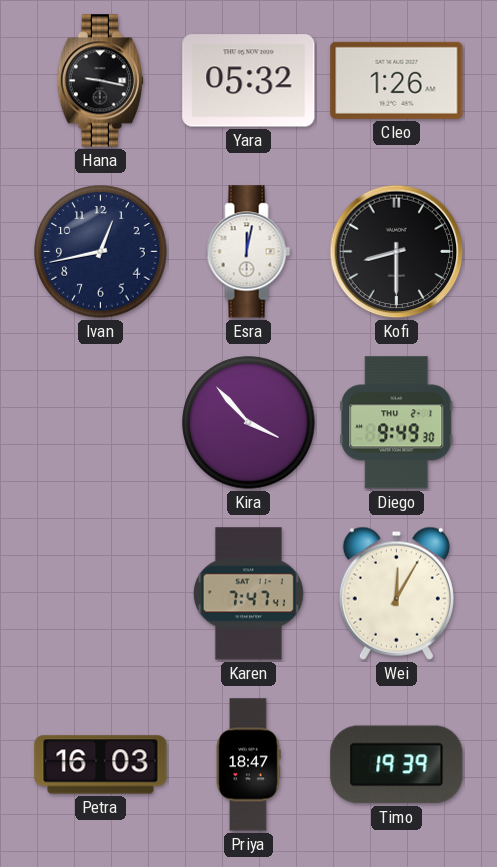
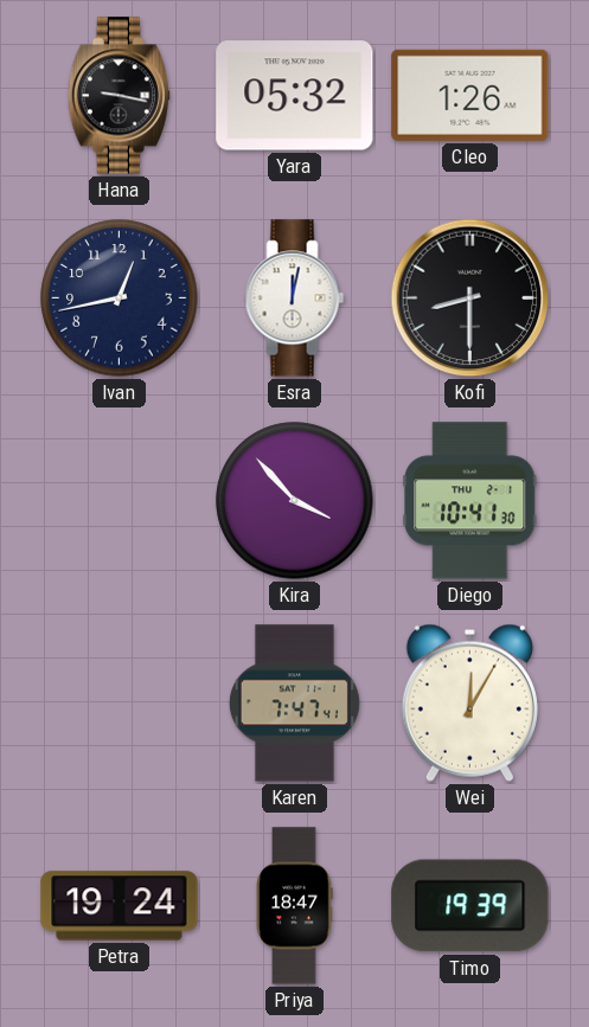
Diego: 9:49 -> 10:41 (470, 501)
Petra: 16:03 -> 19:24 (120, 906)
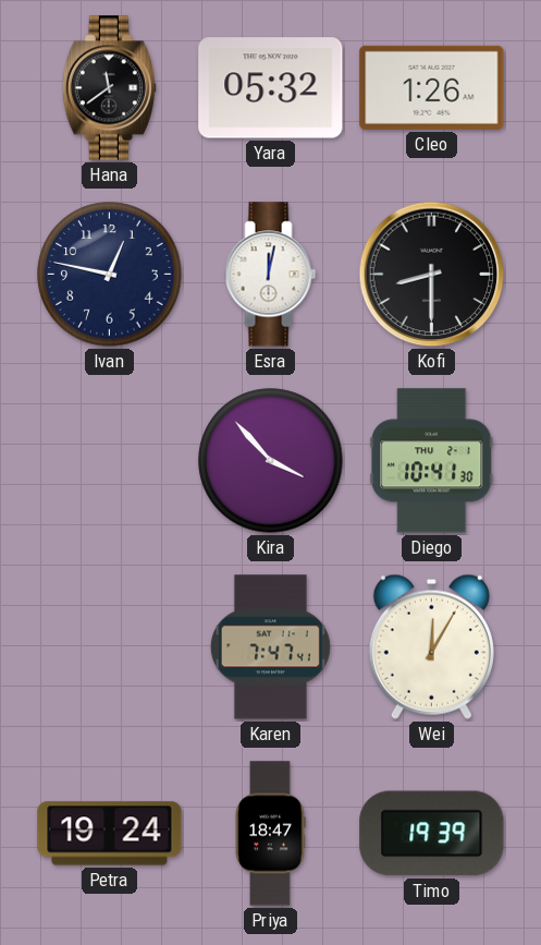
Hana: 9:17 -> 11:39 (109, 88)
Ivan: 12:43 -> 12:47 (110, 275)
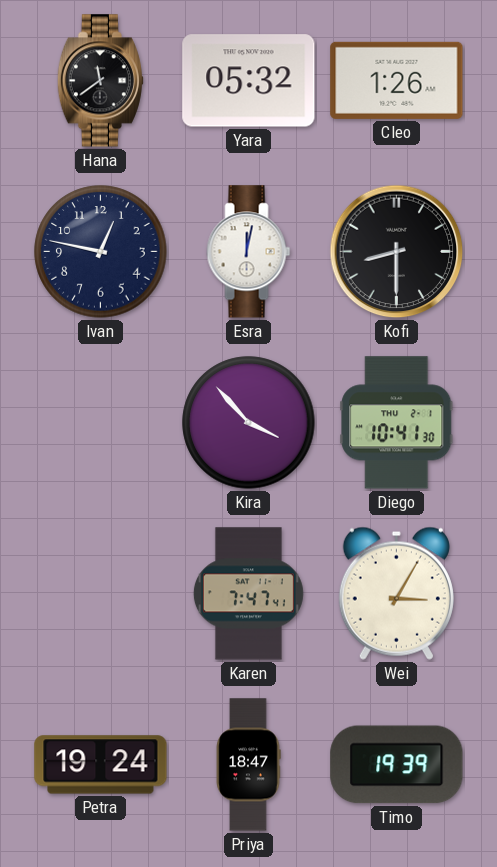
Wei: 12:05 -> 3:05 (396, 593)
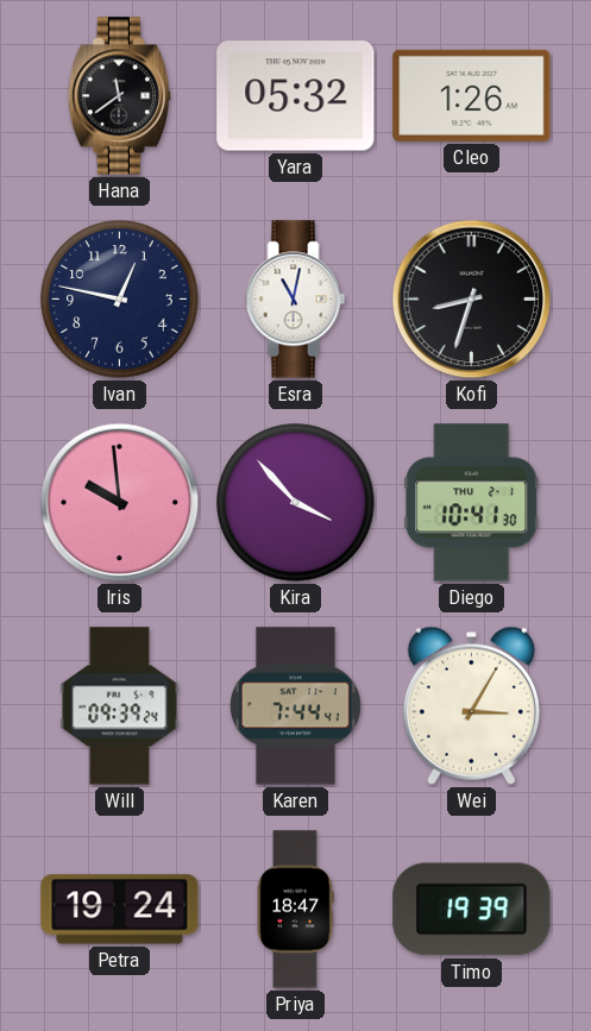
Esra: 12:02 -> 11:02 (296, 300)
Kofi: 8:30 -> 8:33 (472, 300)
Iris: none -> 9:59 (120, 503)
Will: none -> 09:39 (120, 706)
Karen: 7:47 -> 7:44 (295, 706)
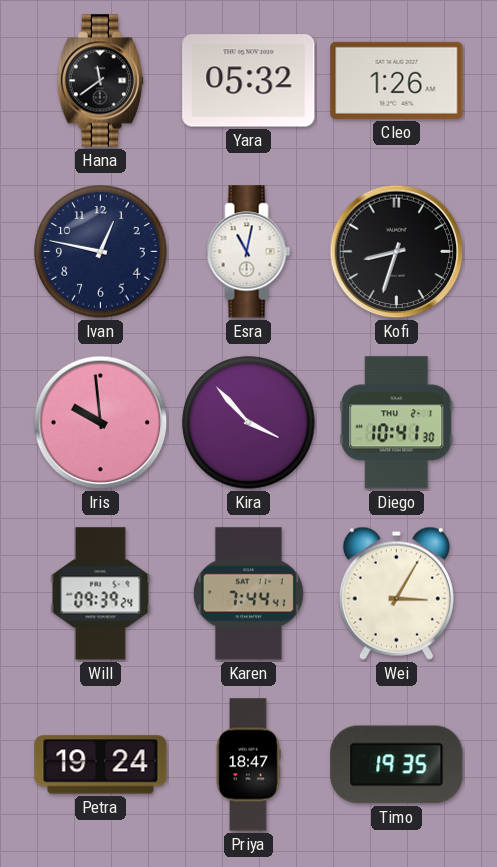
Timo: 19:39 -> 19:35 (397, 765)
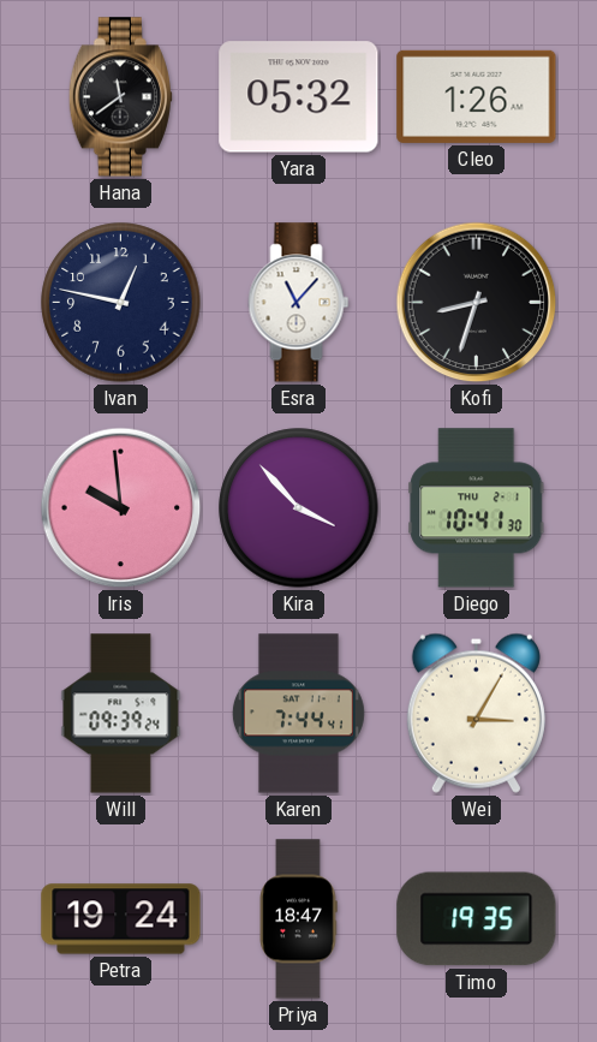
Esra: 11:02 -> 11:07 (299, 303)
